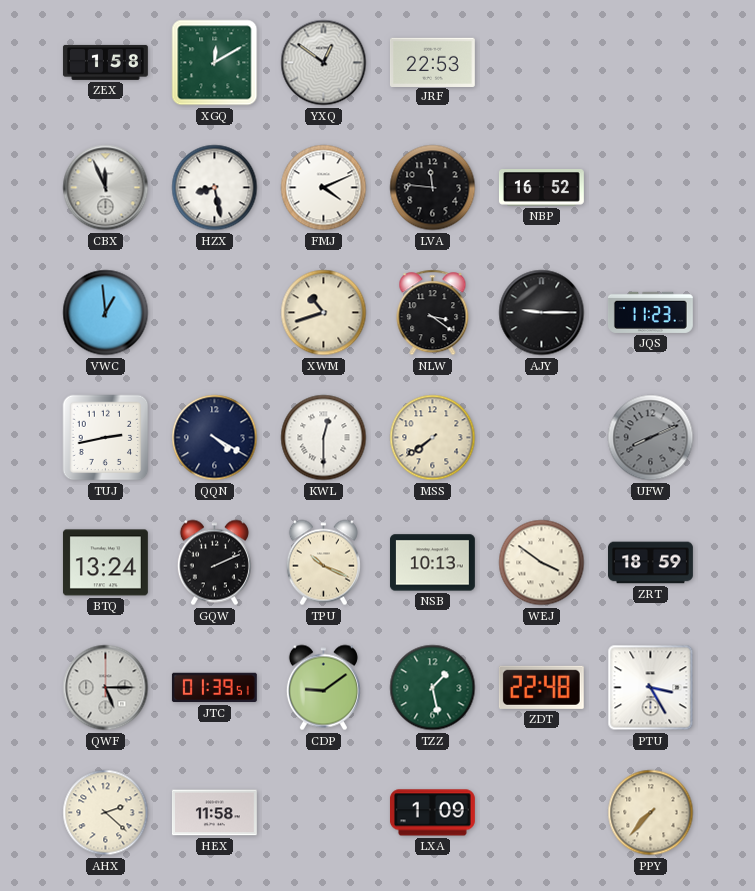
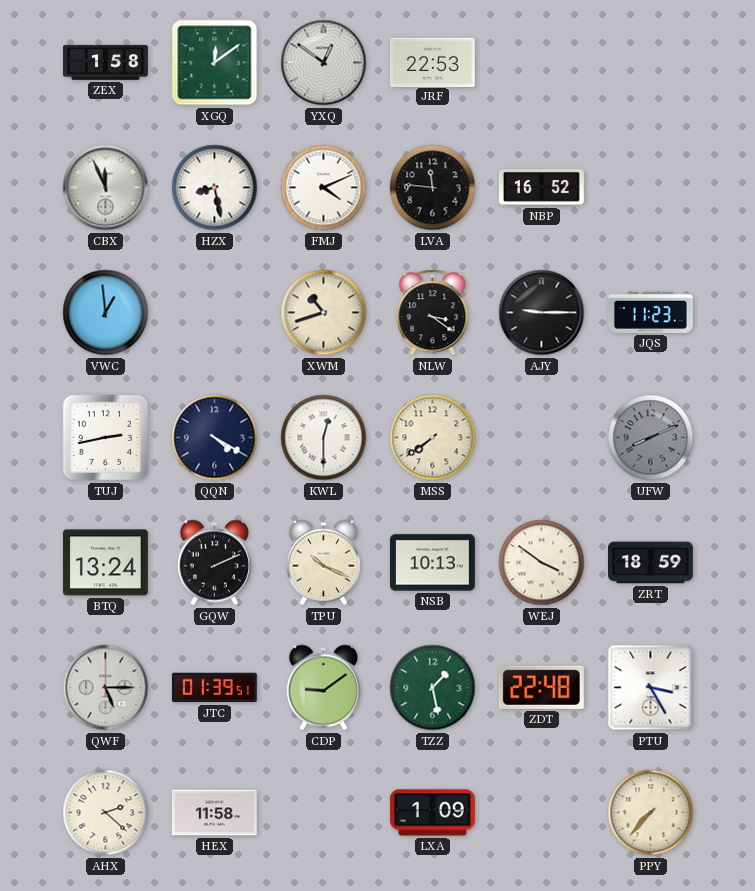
XGQ: 12:10 -> 12:09 (215, 63)
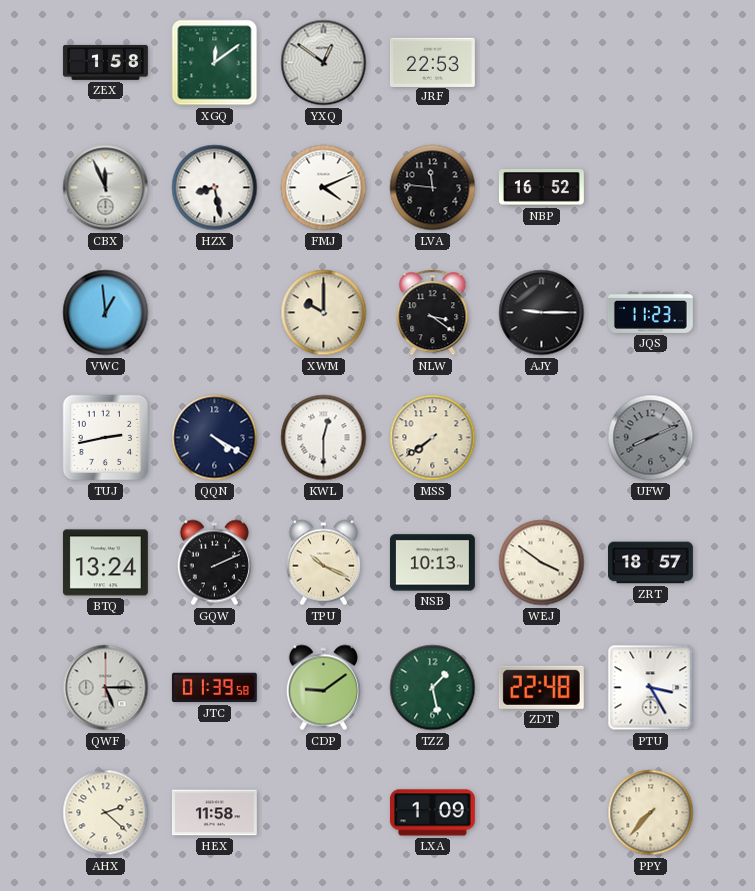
XWM: 10:42 -> 10:00 (324, 313)
ZRT: 18:59 -> 18:57 (651, 563)
JTC: 01:39:51 -> 01:39:58 (214, 688)
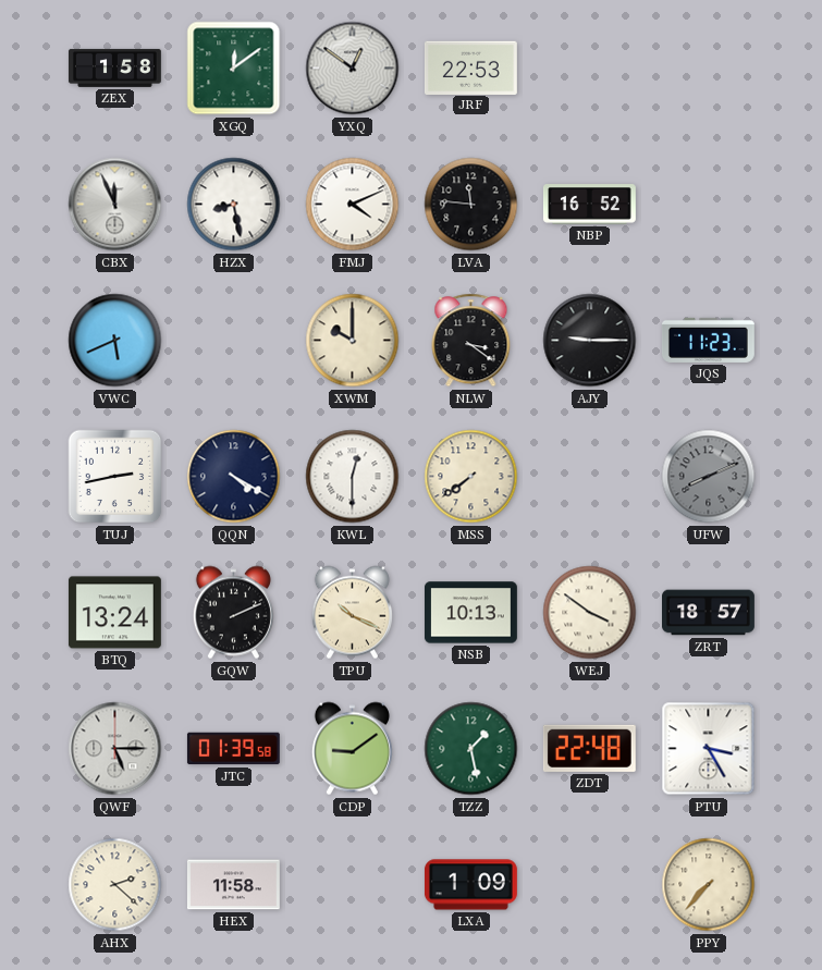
VWC: 12:59 -> 5:41 (115, 341)
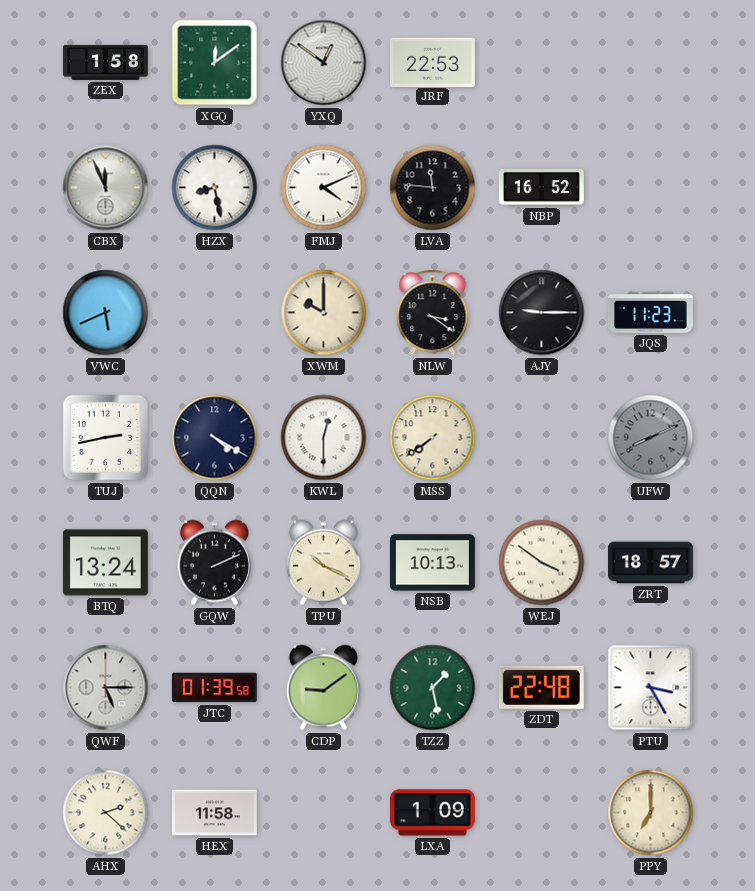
PPY: 7:37 -> 7:00 (651, 813)
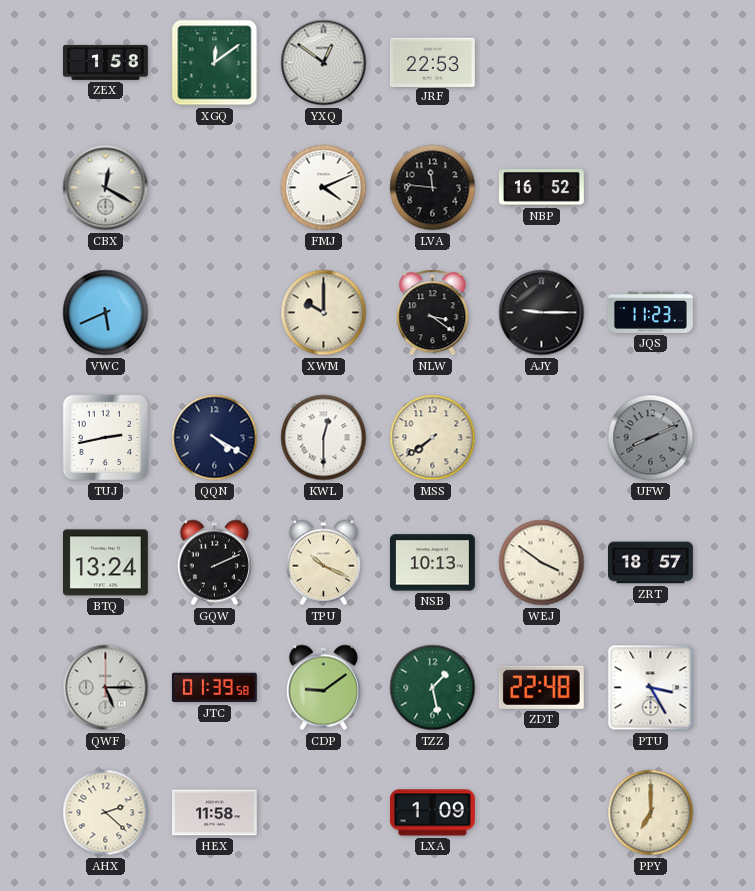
CBX: 11:56 -> 12:20 (106, 188)
HZX: 8:28 -> none (215, 188)
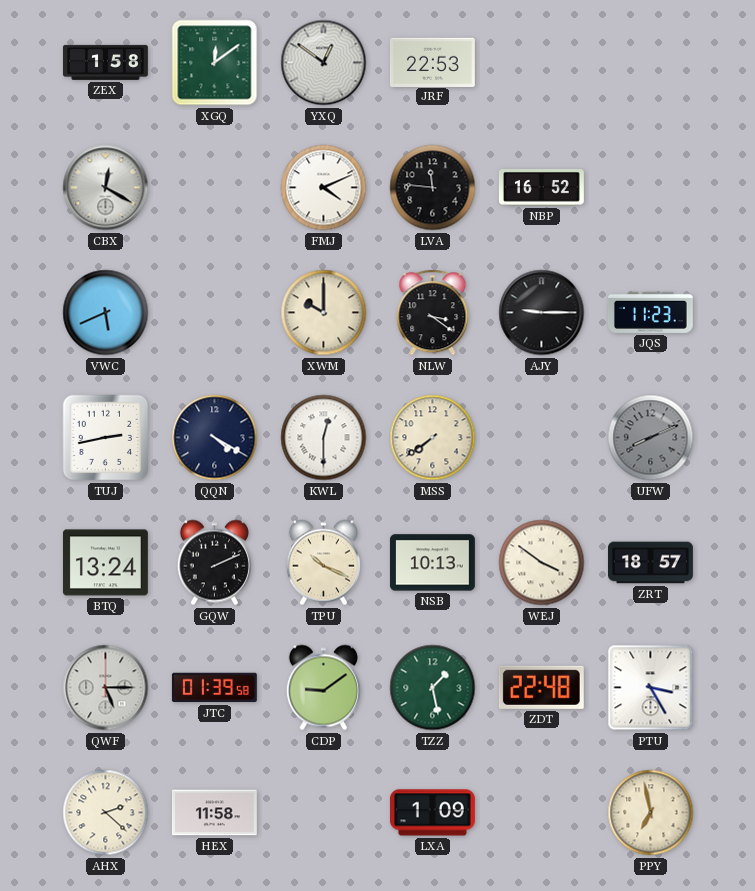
PPY: 7:00 -> 6:58 (651, 813)
